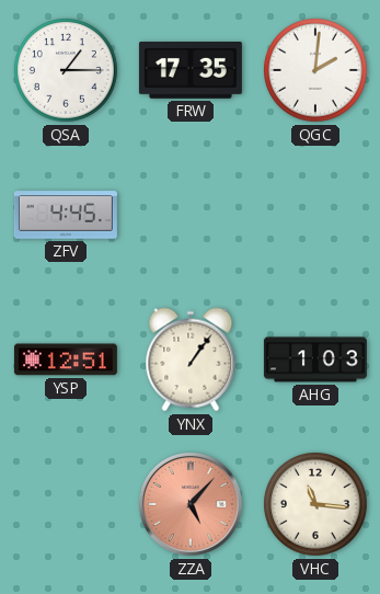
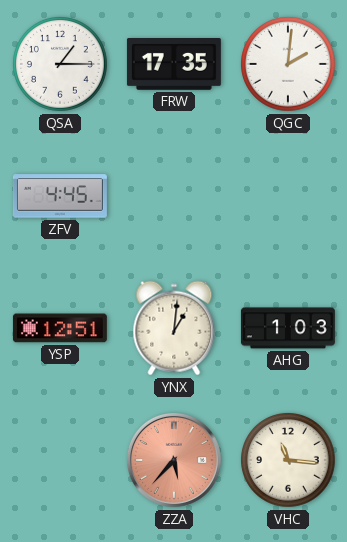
YNX: 1:06 -> 1:01 (174, 328)
ZZA: 5:07 -> 5:37 (174, 460)
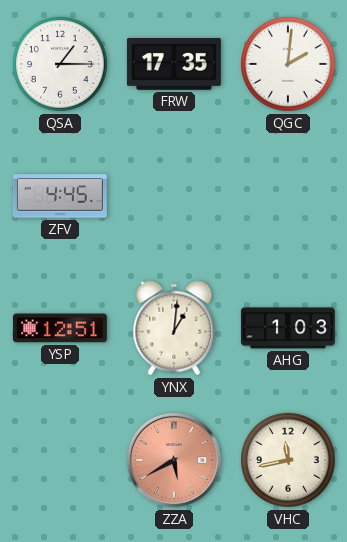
ZZA: 5:37 -> 5:40 (174, 460)
VHC: 11:16 -> 11:43 (288, 460)
